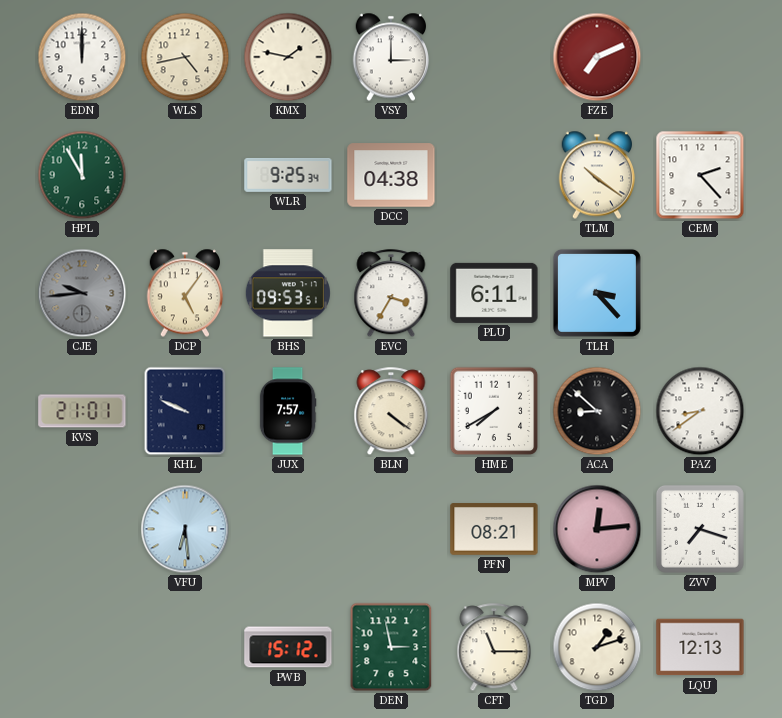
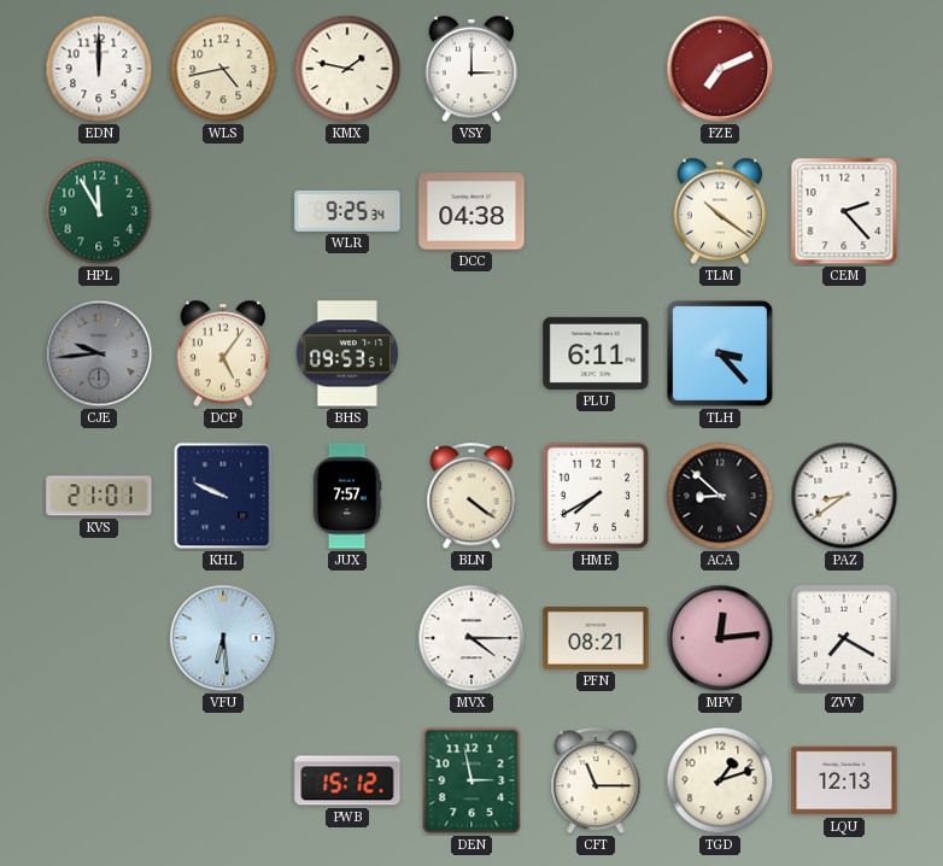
EVC: 3:35 -> none (391, 294)
MVX: none -> 4:15 (471, 638)
ZVV: 7:18 -> 7:20 (844, 638)
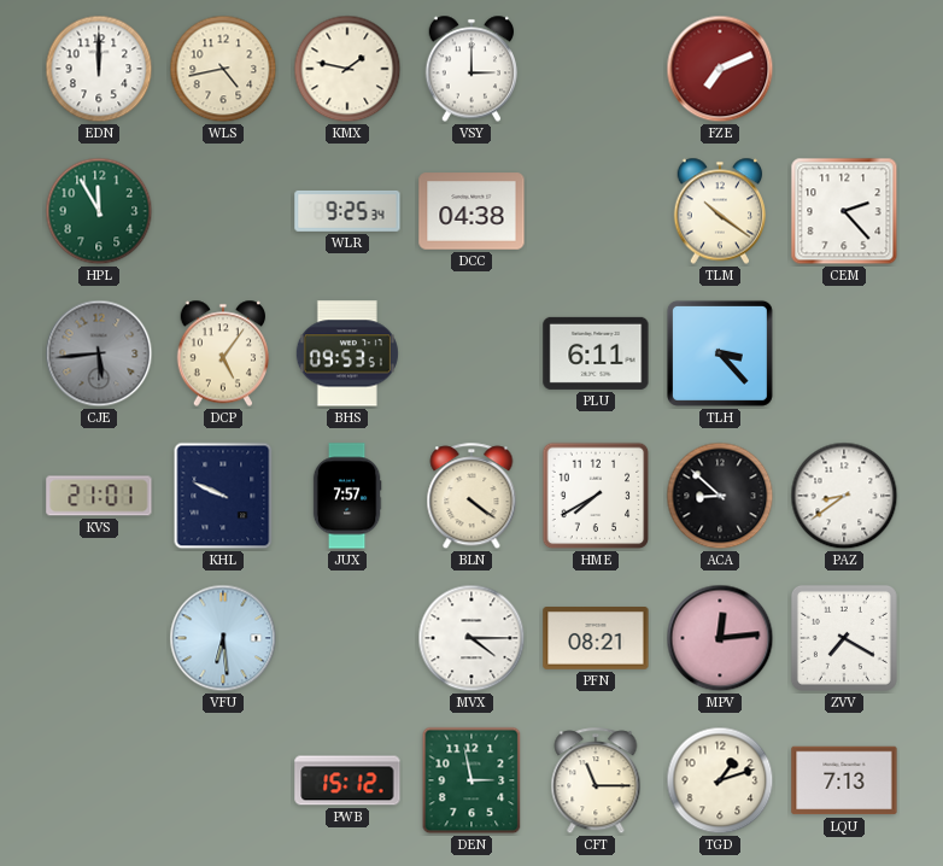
CJE: 9:44 -> 5:44 (99, 353)
LQU: 12:13 -> 7:13 (844, 780)
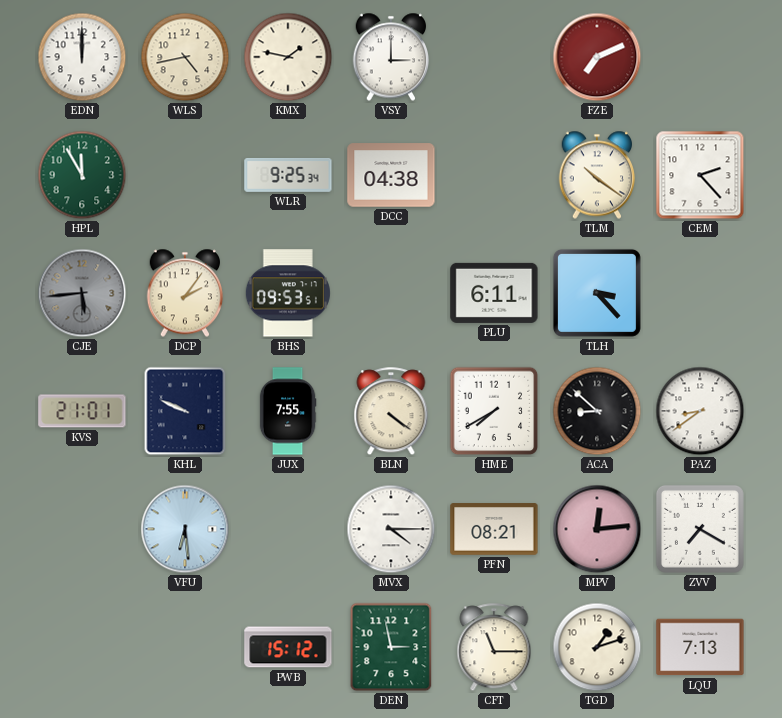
DCP: 5:06 -> 2:06 (185, 293)
JUX: 7:57 -> 7:55 (288, 411)
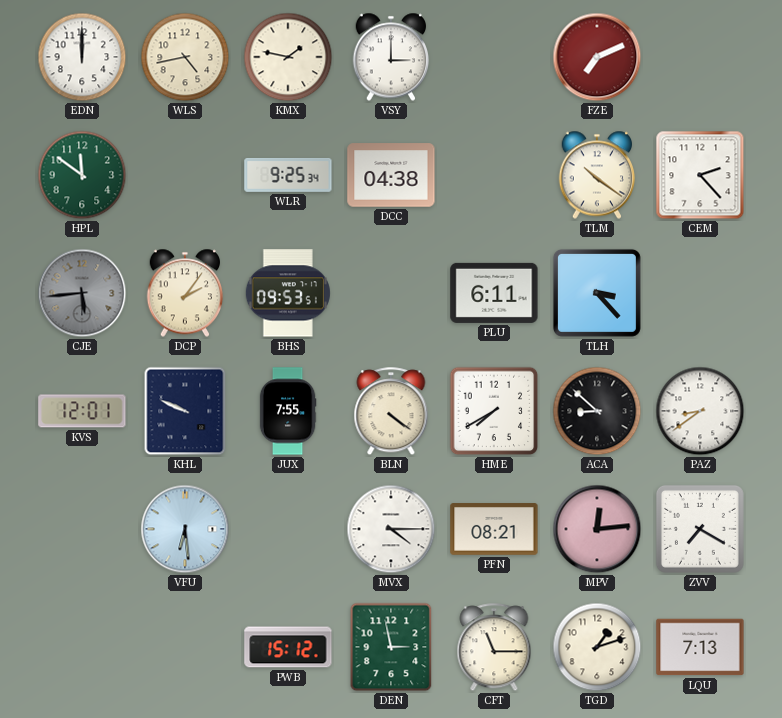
HPL: 11:55 -> 11:51 (82, 175)
KVS: 21:01 -> 12:01 (82, 411)
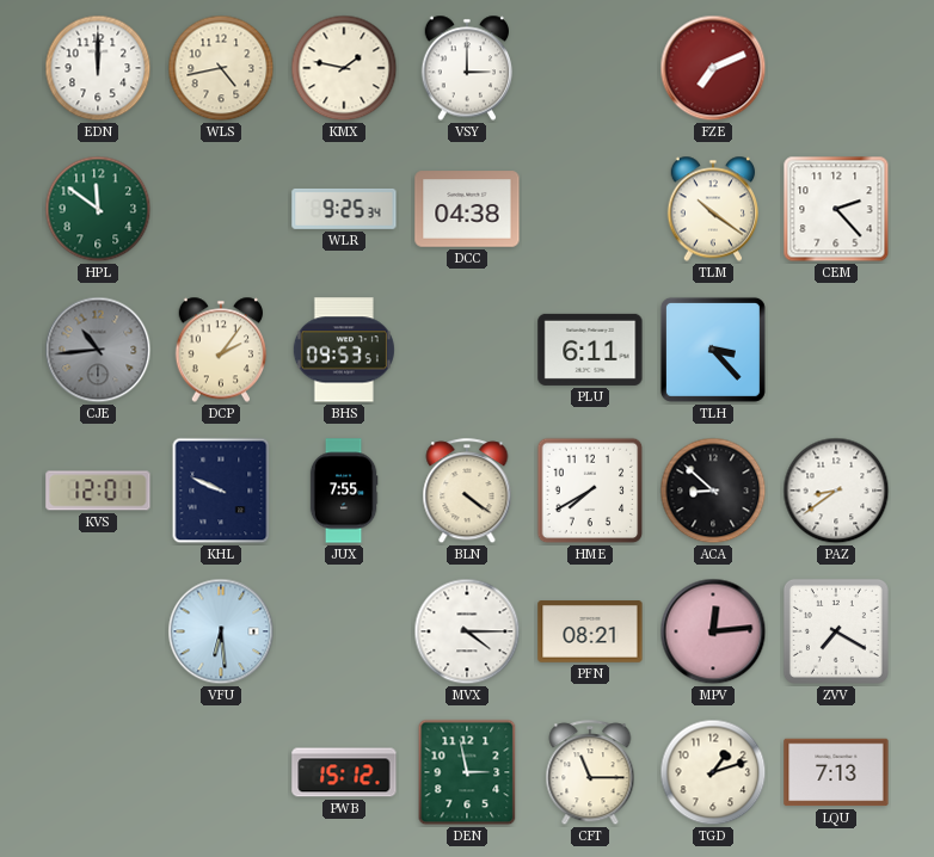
CJE: 5:44 -> 10:44 (98, 350)
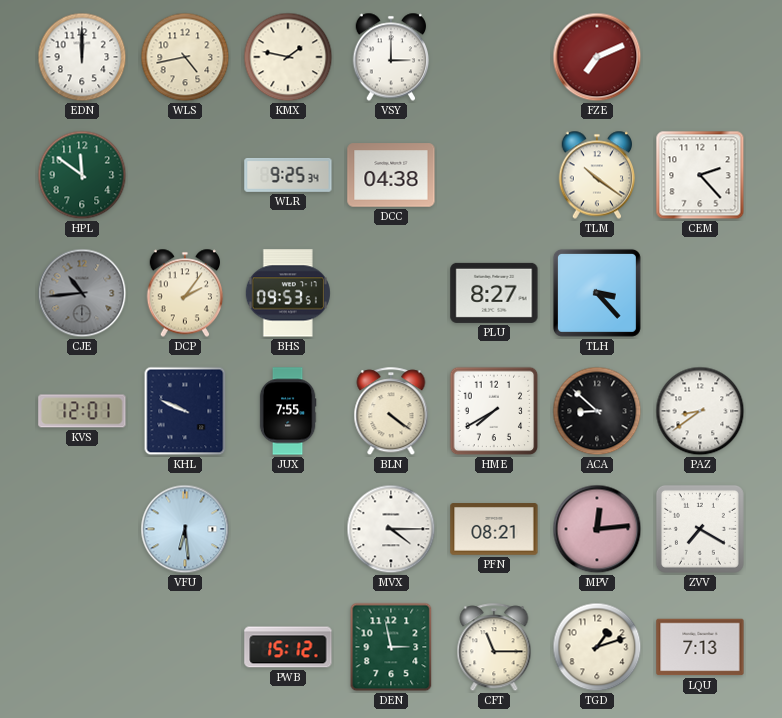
PLU: 6:11 -> 8:27 (494, 293)
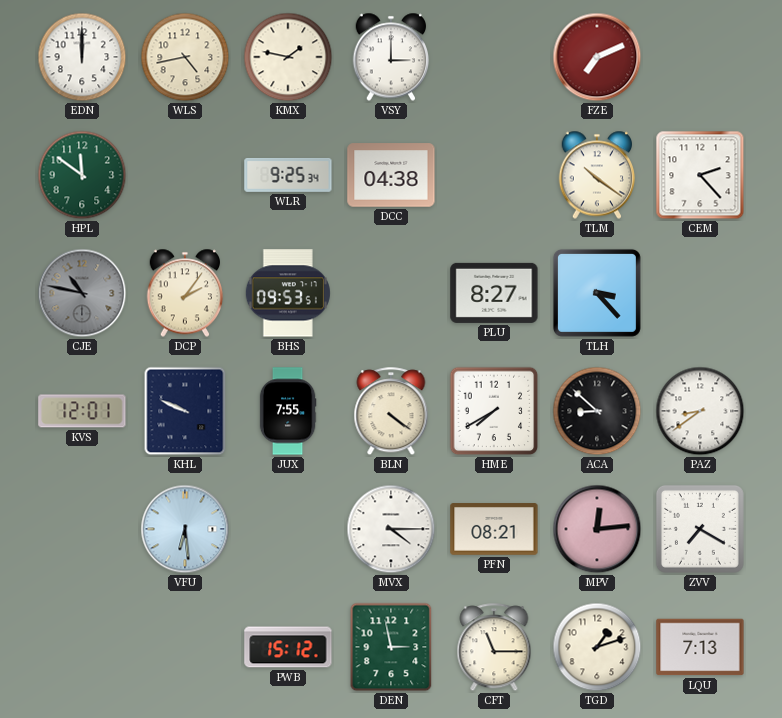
CJE: 10:44 -> 10:47 (82, 293)
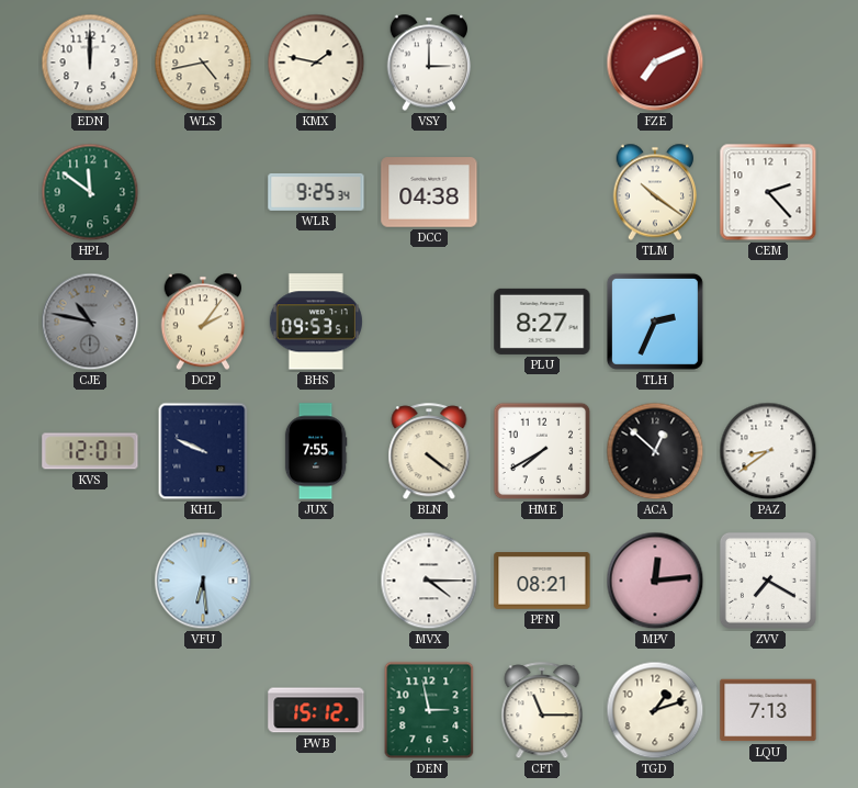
TLH: 3:23 -> 2:34 (655, 322)
ACA: 8:52 -> 12:52 (655, 451)
